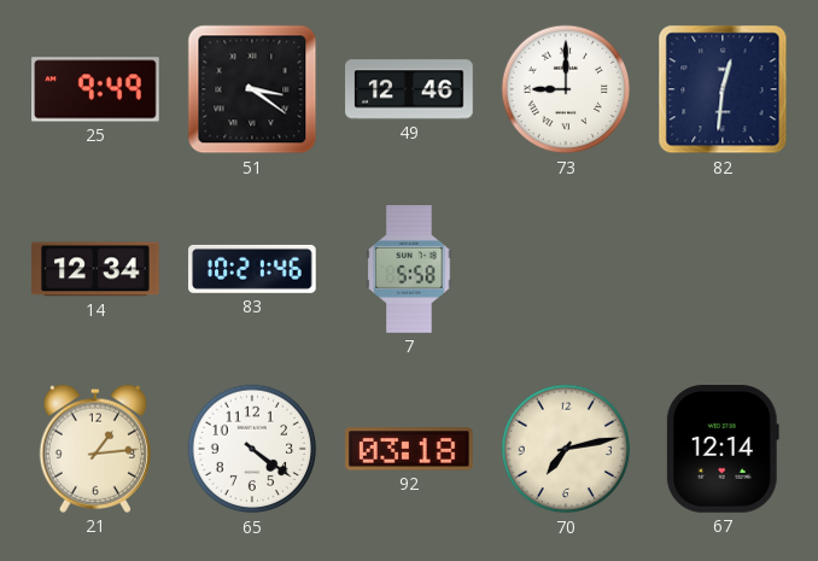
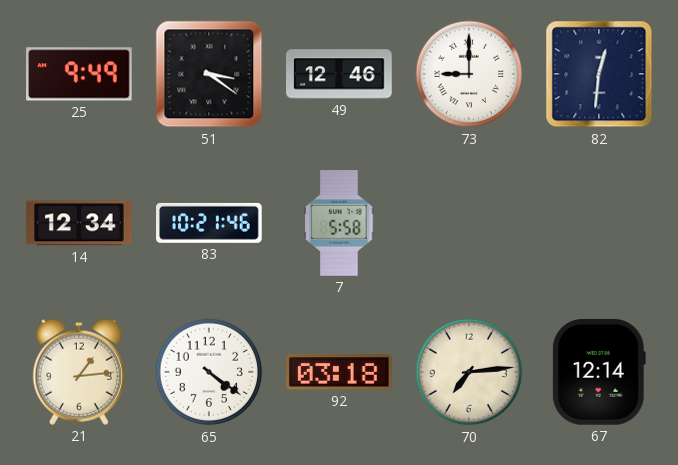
70: 7:13 -> 7:14 (469, 372)
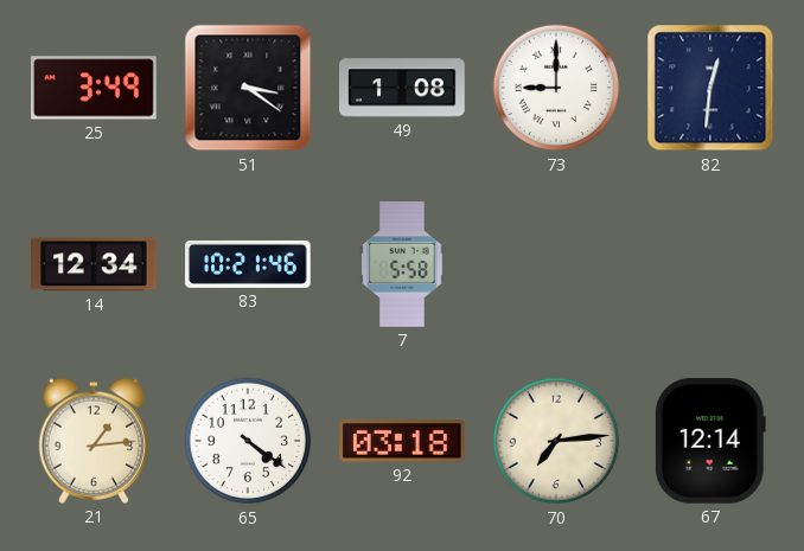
25: 9:49 -> 3:49 (94, 88)
49: 12:46 -> 1:08 (402, 88)
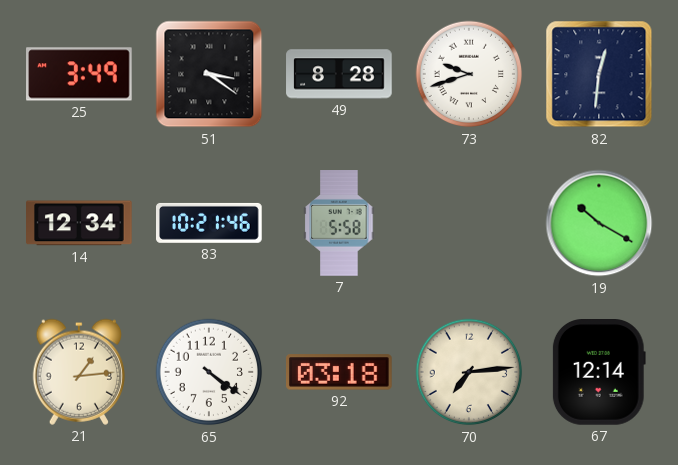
49: 1:08 -> 8:28 (339, 74)
73: 9:00 -> 9:42 (469, 74)
19: none -> 10:20 (599, 223)
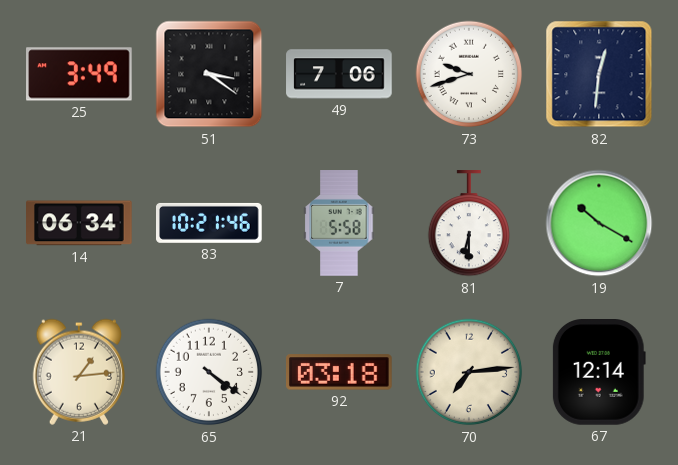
49: 8:28 -> 7:06 (339, 74)
14: 12:34 -> 06:34 (80, 223)
81: none -> 6:30 (468, 224)
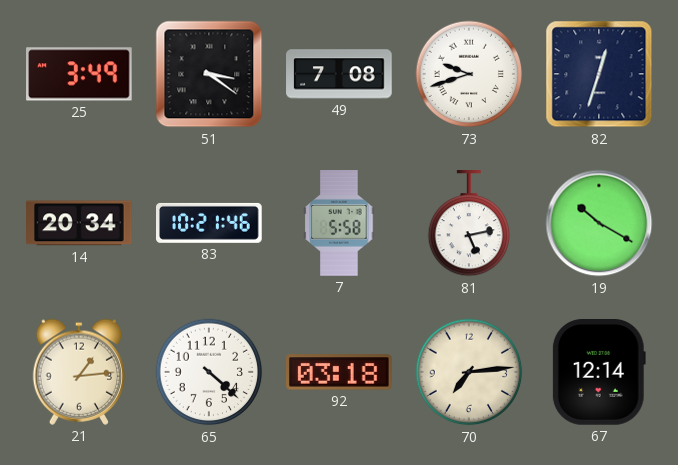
49: 7:06 -> 7:08 (339, 74)
82: 12:31 -> 12:33 (599, 74)
14: 06:34 -> 20:34 (80, 223)
81: 6:30 -> 5:13 (468, 224)
65: 4:21 -> 4:22 (209, 372)
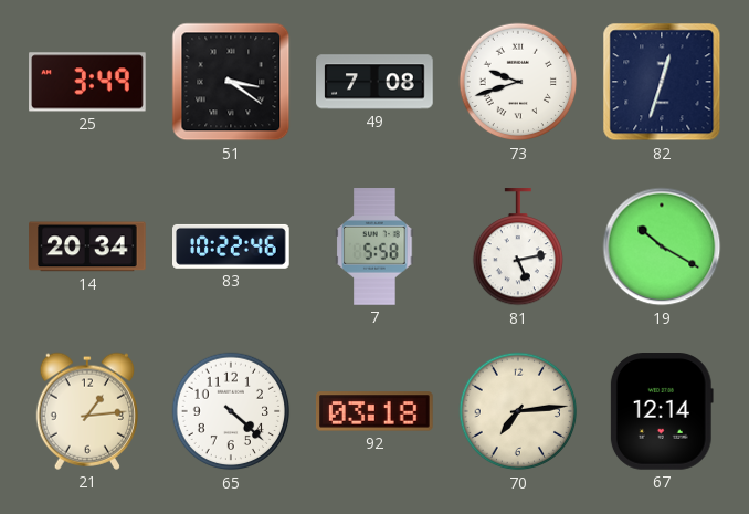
83: 10:21 -> 10:22 (231, 246)
